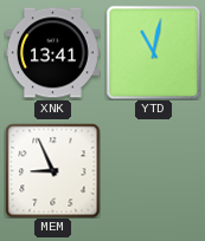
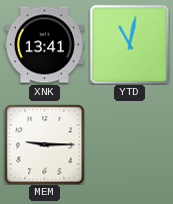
MEM: 8:56 -> 9:15 (44, 144)
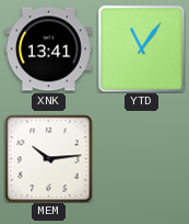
YTD: 11:02 -> 11:06 (141, 48)
MEM: 9:15 -> 10:14 (48, 158)
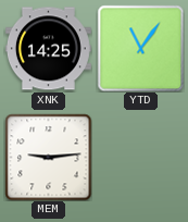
XNK: 13:41 -> 14:25 (48, 49)
MEM: 10:14 -> 9:14 (48, 157)
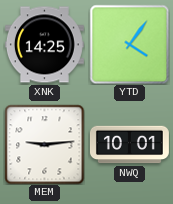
YTD: 11:06 -> 4:06 (129, 44)
NWQ: none -> 10:01 (129, 145)
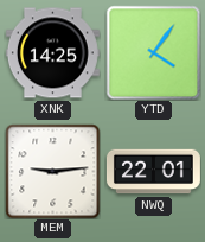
NWQ: 10:01 -> 22:01 (153, 172)
